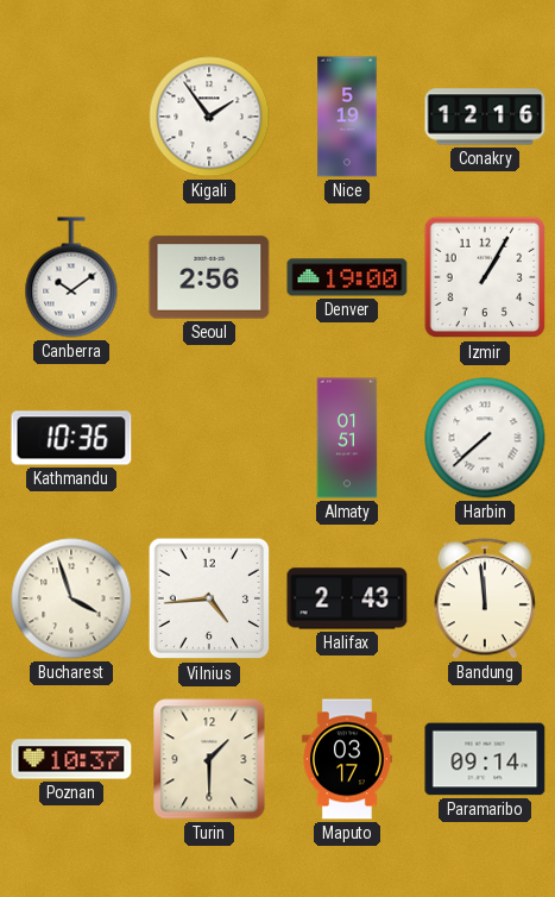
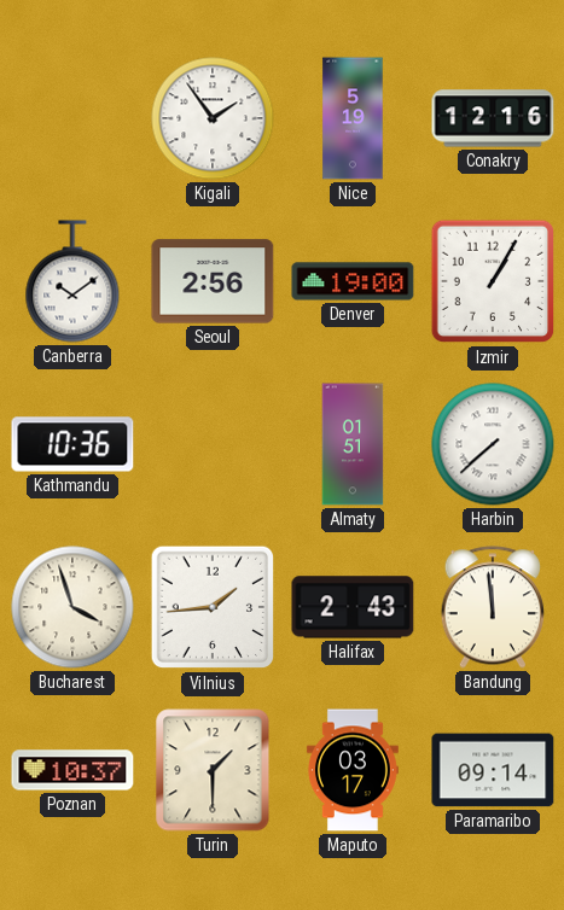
Vilnius: 4:44 -> 1:44 (213, 607)
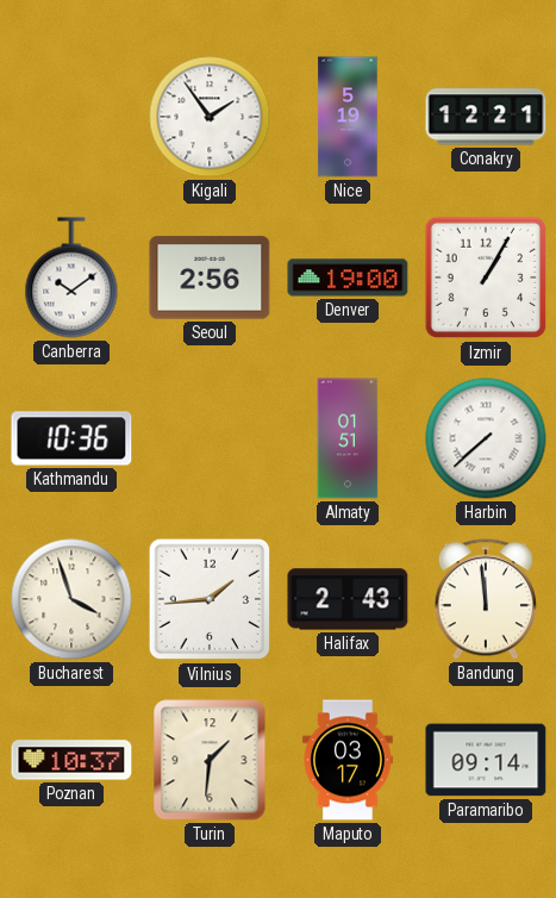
Conakry: 12:16 -> 12:21 (486, 117)
Turin: 1:30 -> 1:31 (210, 760)
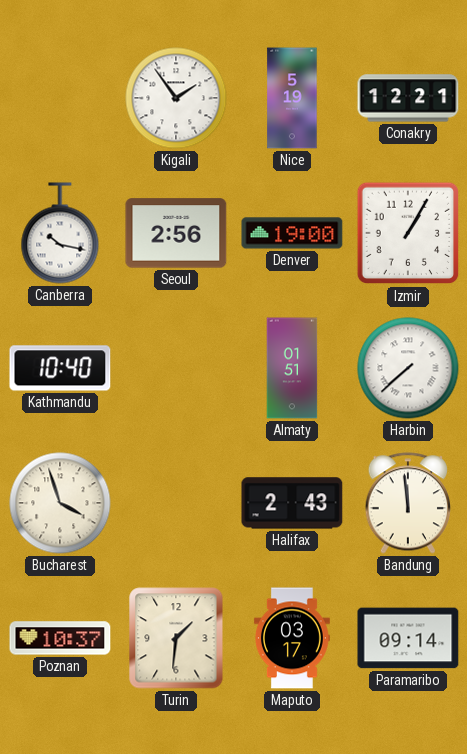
Canberra: 10:09 -> 10:17 (60, 233)
Kathmandu: 10:36 -> 10:40 (60, 368)
Vilnius: 1:44 -> none (210, 599)
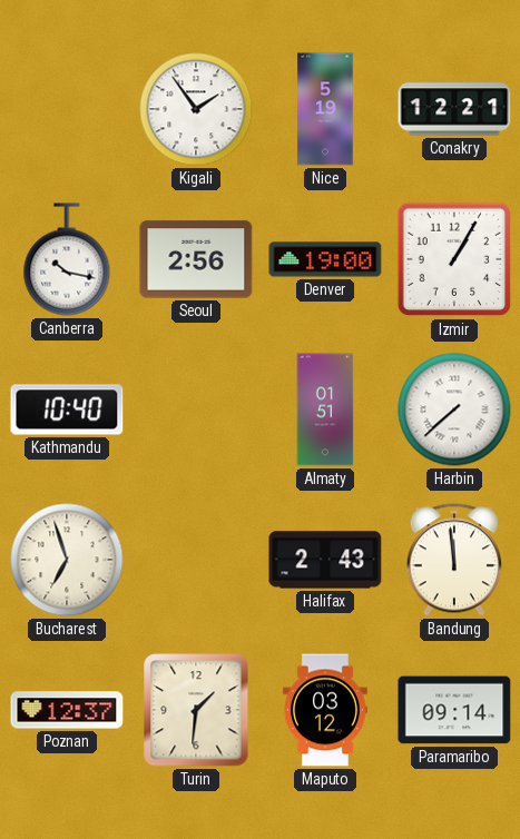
Bucharest: 3:57 -> 6:57 (67, 560)
Poznan: 10:37 -> 12:37 (67, 710)
Maputo: 03:17 -> 03:12 (325, 710)
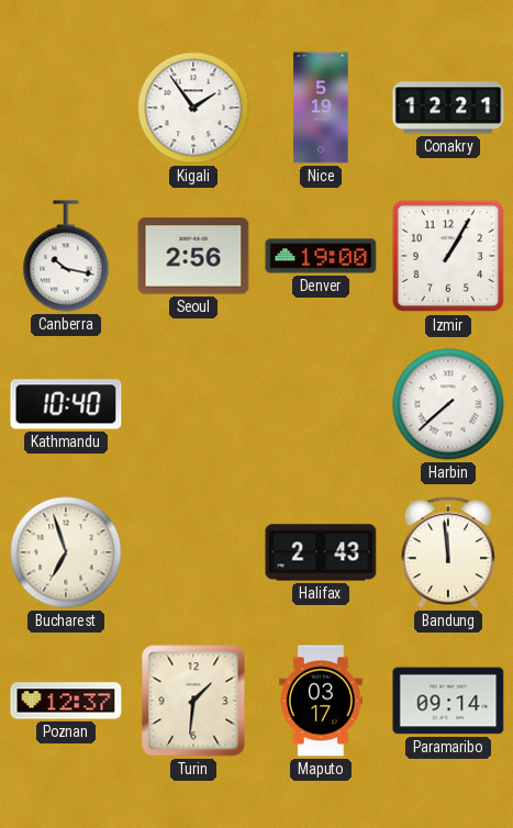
Almaty: 01:51 -> none (325, 409)
Maputo: 03:12 -> 03:17 (321, 701)
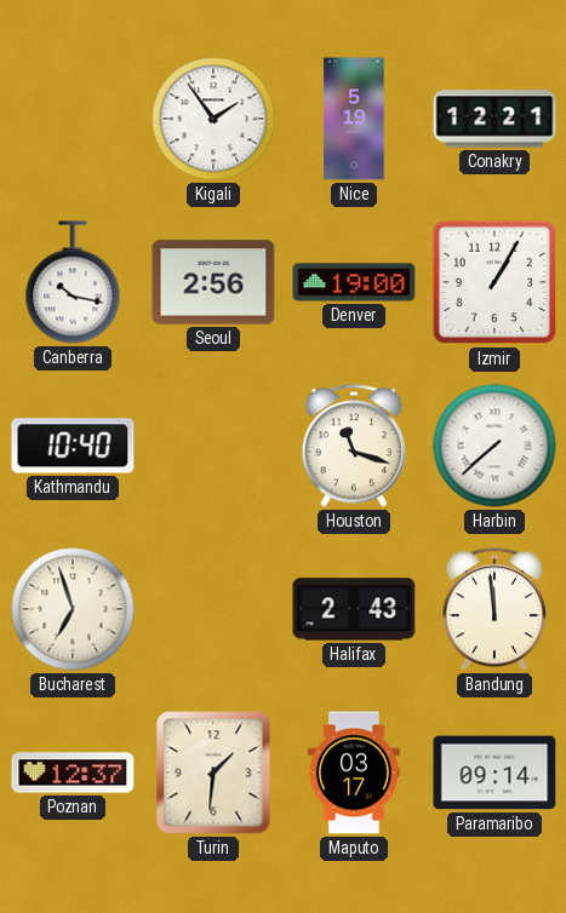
Houston: none -> 11:18 (353, 446)
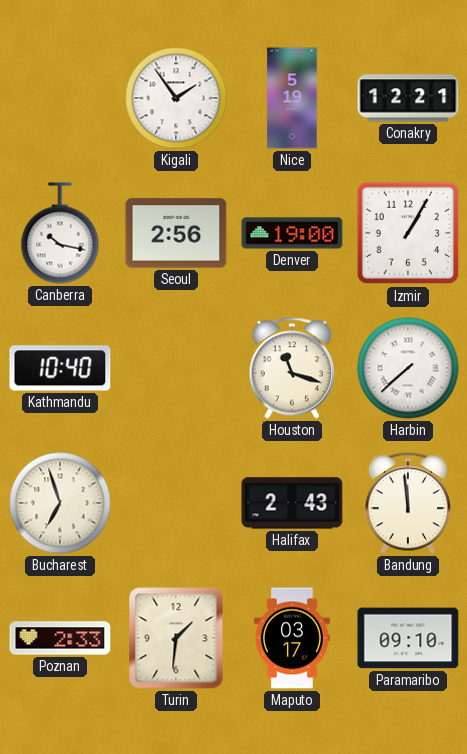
Poznan: 12:37 -> 2:33 (60, 638)
Paramaribo: 09:14 -> 09:10 (408, 638)
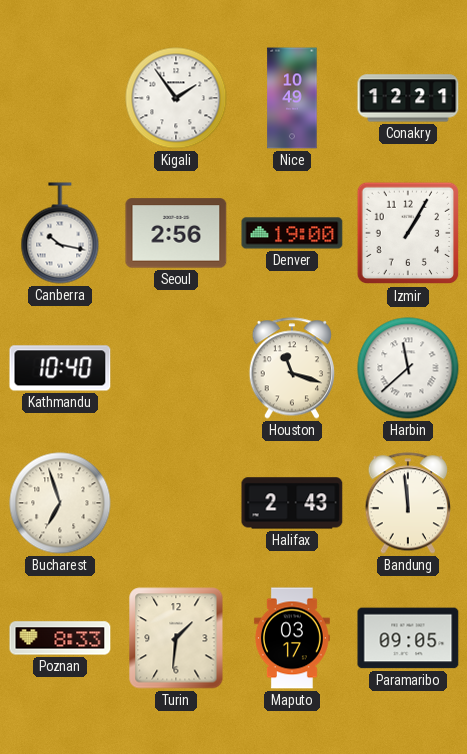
Nice: 5:19 -> 10:49 (292, 98)
Harbin: 7:38 -> 11:38 (408, 368)
Poznan: 2:33 -> 8:33 (60, 638)
Paramaribo: 09:10 -> 09:05 (408, 638)
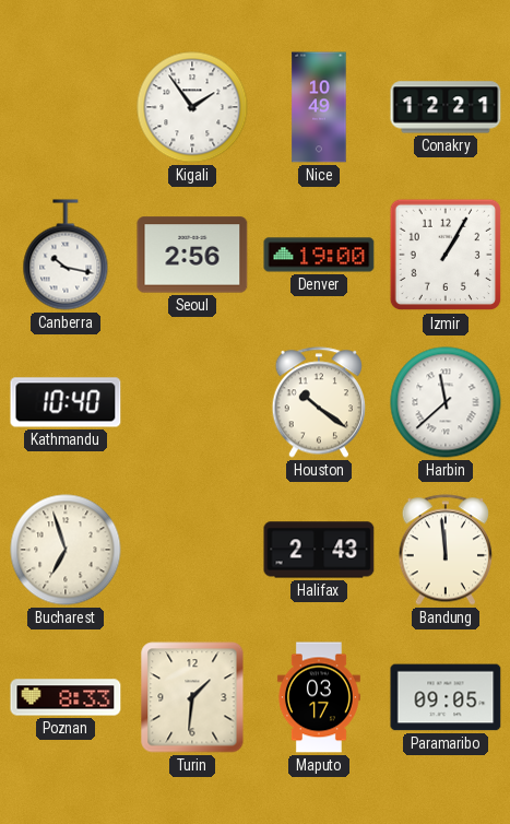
Houston: 11:18 -> 10:21 (318, 402)
